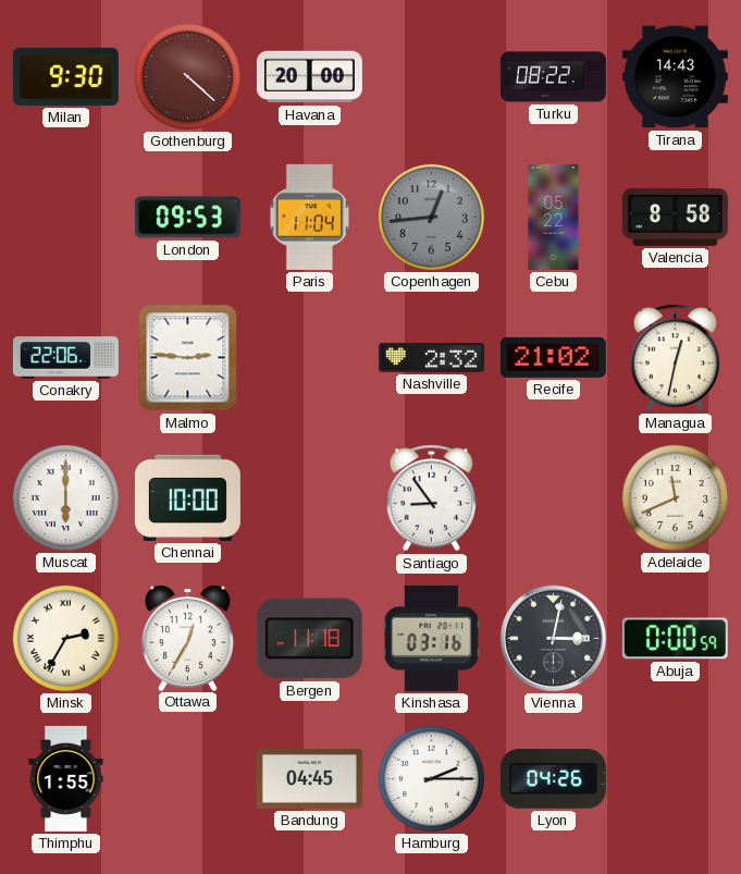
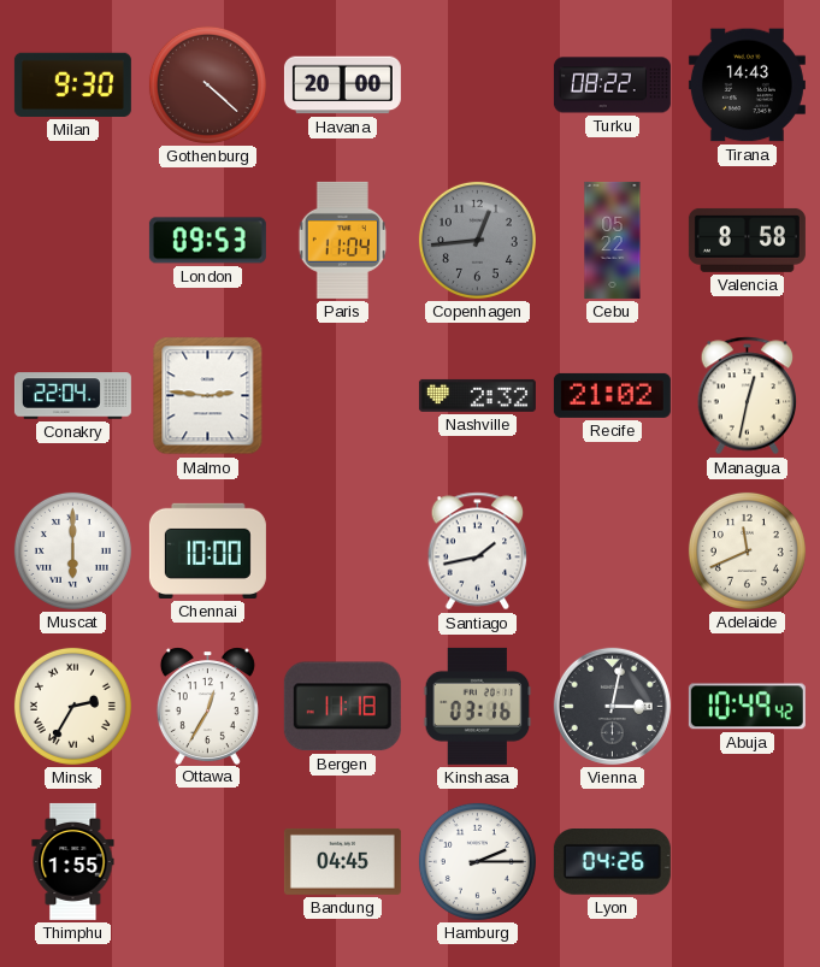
Conakry: 22:06 -> 22:04 (72, 396)
Santiago: 8:54 -> 1:43 (478, 552)
Abuja: 0:00 -> 10:49 (747, 707)
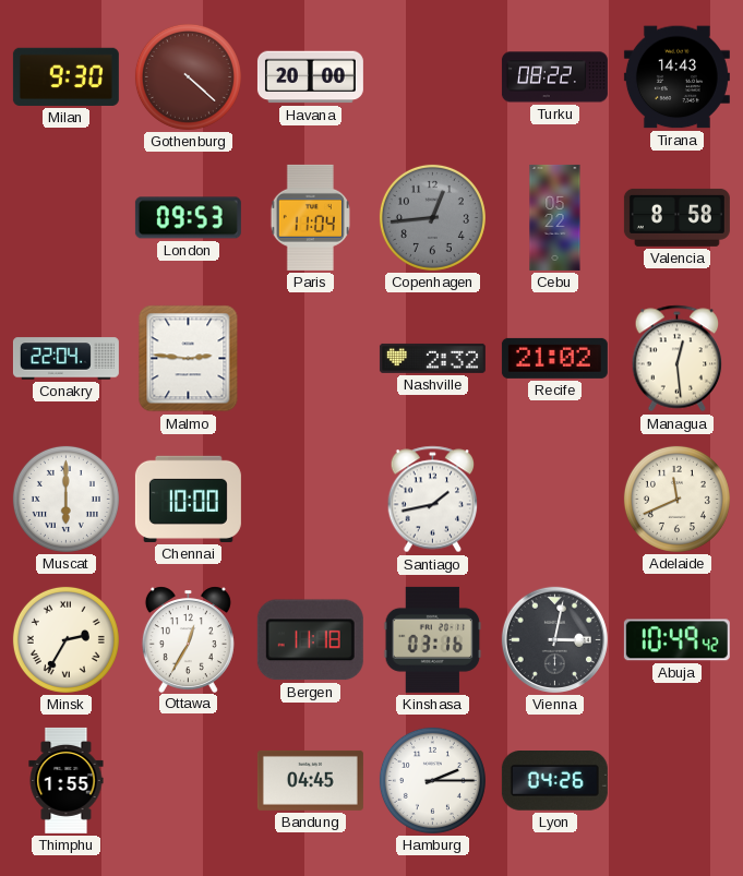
Managua: 12:32 -> 12:29 (678, 359)
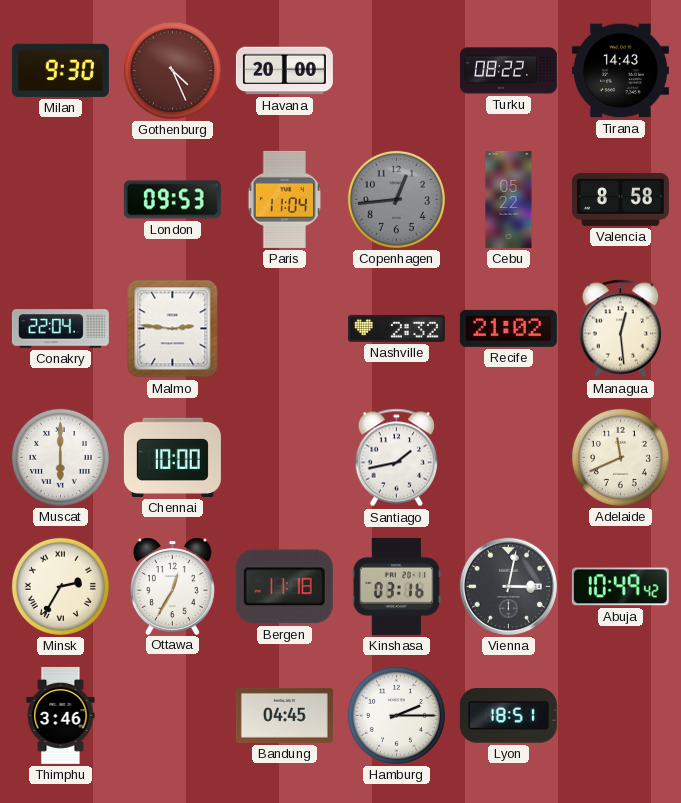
Gothenburg: 4:22 -> 4:26 (172, 70)
Thimphu: 1:55 -> 3:46 (61, 715)
Lyon: 04:26 -> 18:51 (508, 716)
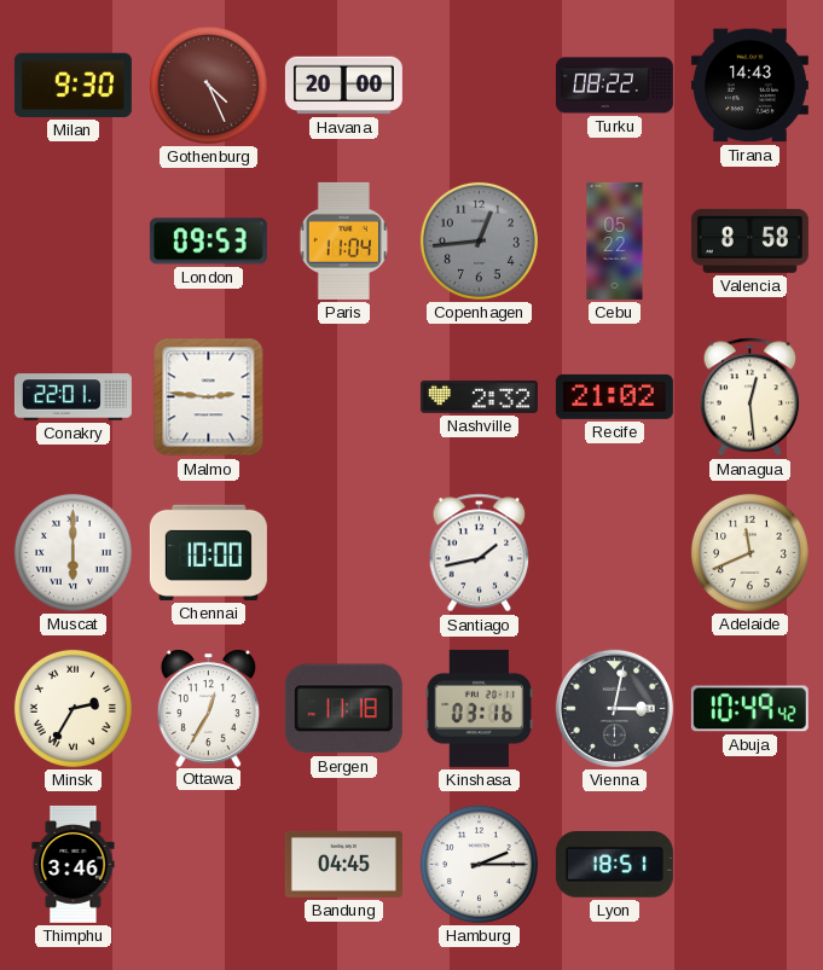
Conakry: 22:04 -> 22:01 (73, 397)
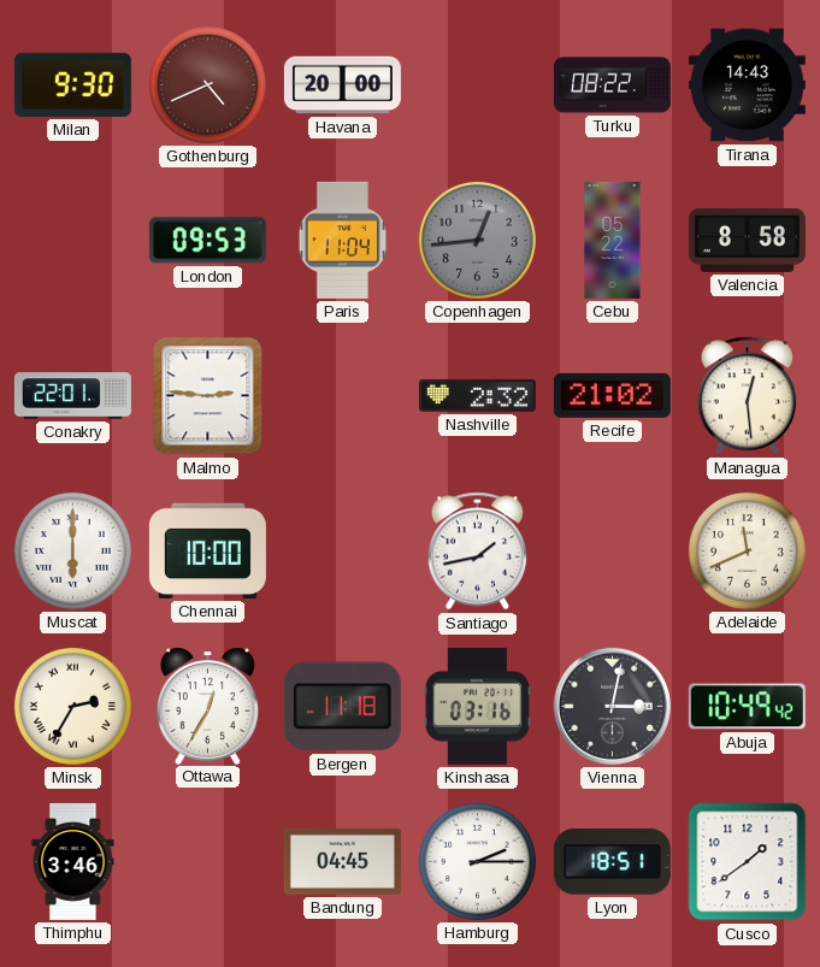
Gothenburg: 4:26 -> 4:41 (207, 84)
Cusco: none -> 1:39 (748, 862)
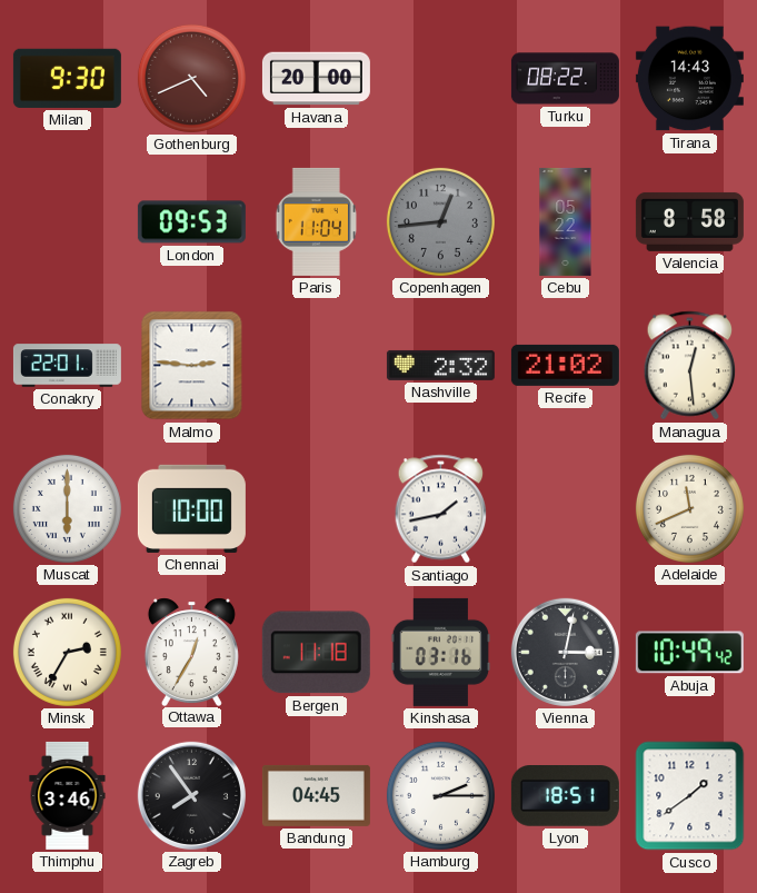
Zagreb: none -> 7:54 (191, 795)
